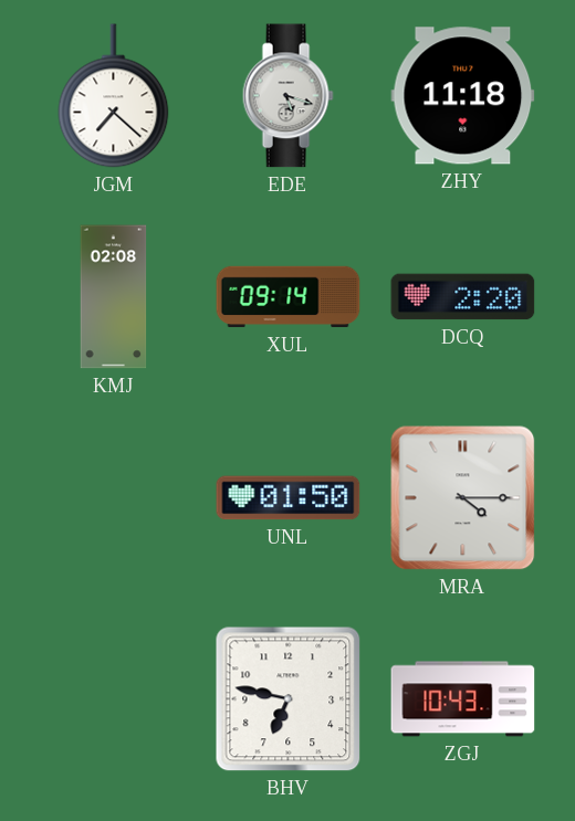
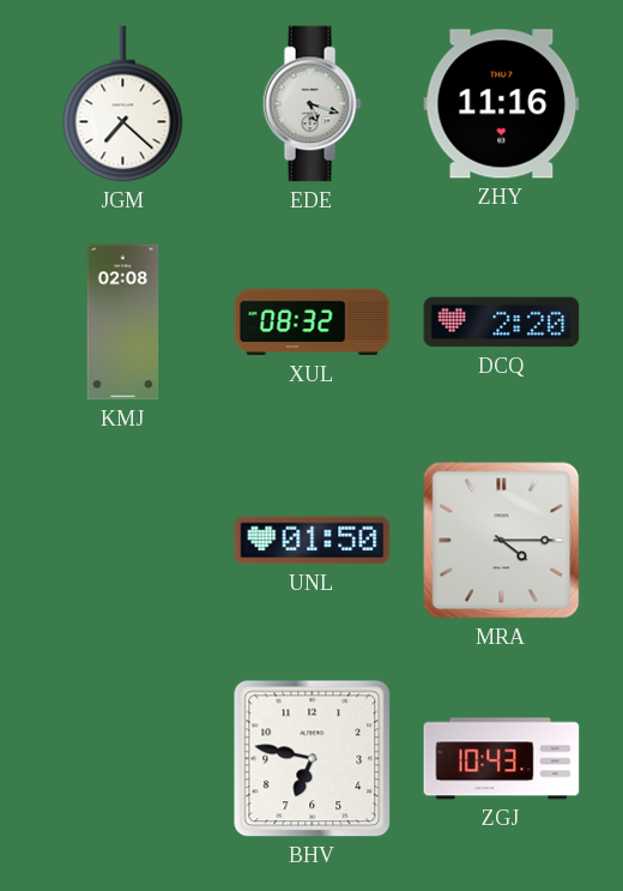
ZHY: 11:18 -> 11:16 (502, 104)
XUL: 09:14 -> 08:32 (313, 323)
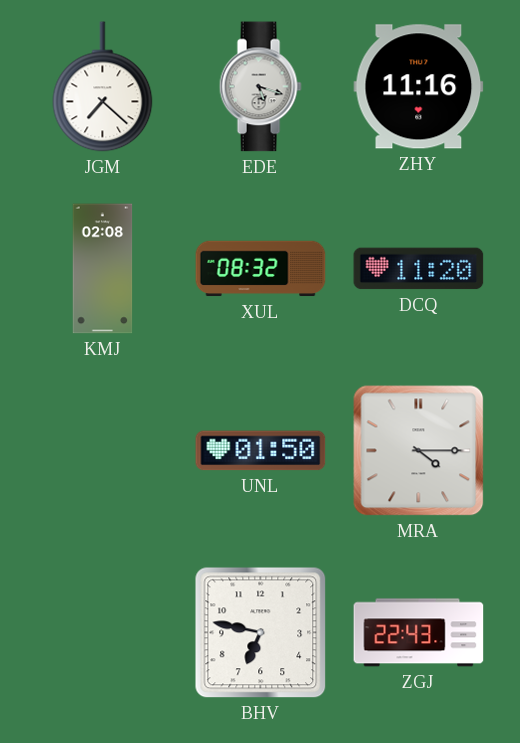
DCQ: 2:20 -> 11:20 (419, 269)
ZGJ: 10:43 -> 22:43 (419, 633)
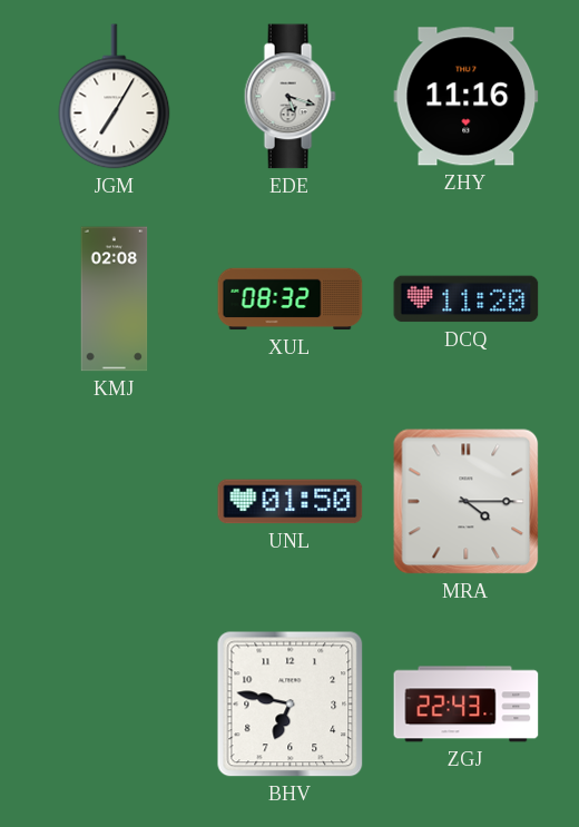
JGM: 7:22 -> 7:05 (115, 97)
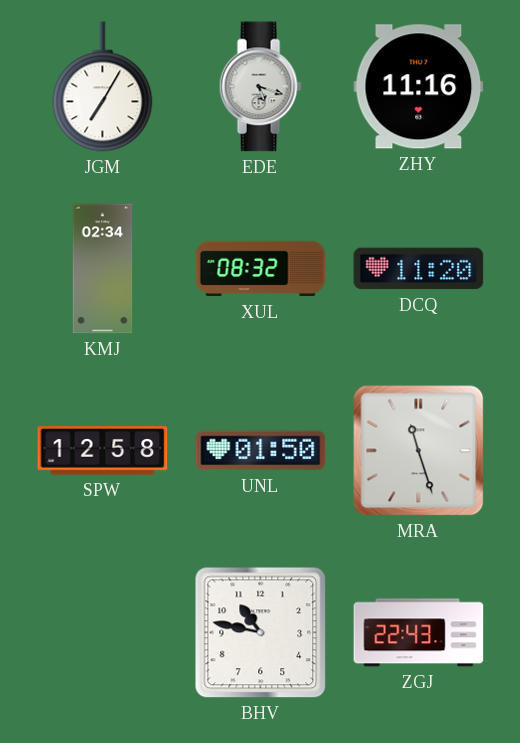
KMJ: 02:08 -> 02:34 (103, 269)
SPW: none -> 12:58 (103, 451)
MRA: 4:15 -> 11:27 (419, 451)
BHV: 6:47 -> 10:47 (261, 633)
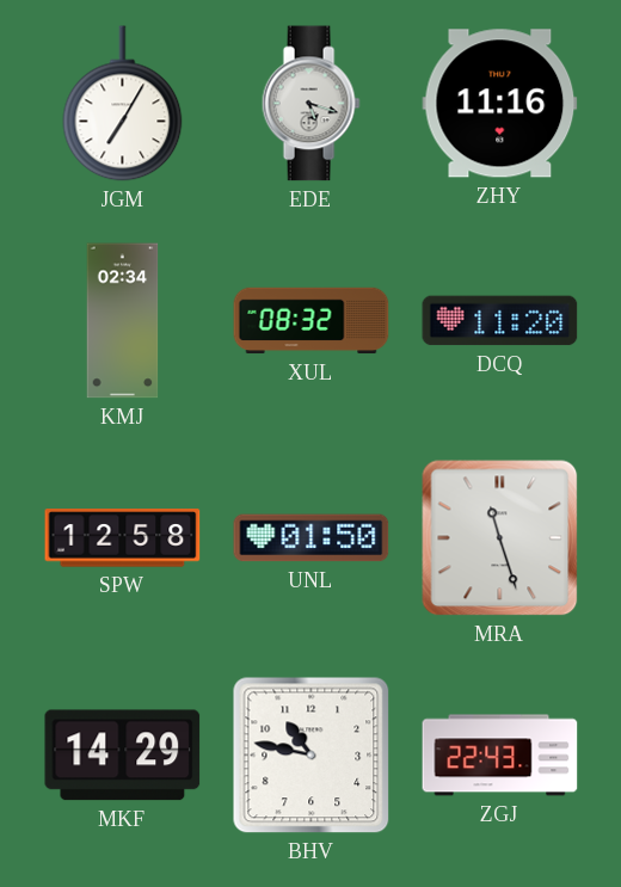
MKF: none -> 14:29 (123, 756)
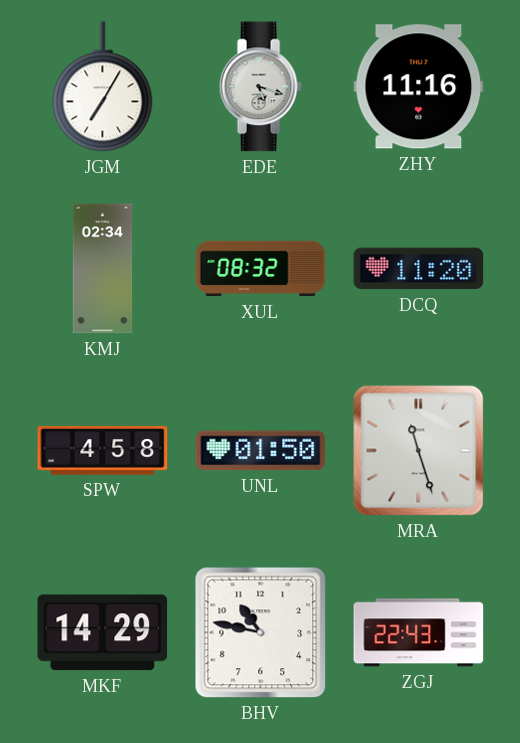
SPW: 12:58 -> 4:58 (103, 451)
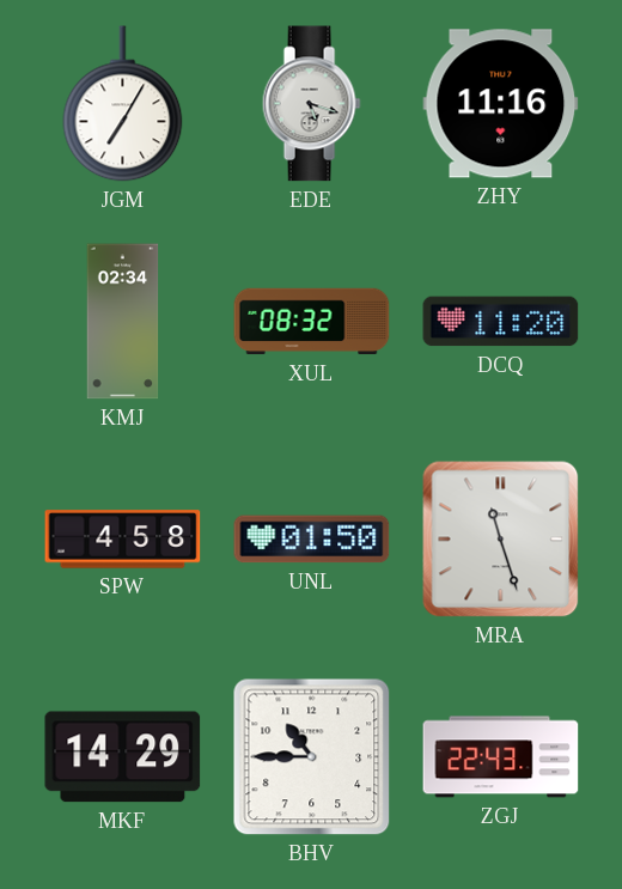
BHV: 10:47 -> 10:45 (312, 757)
